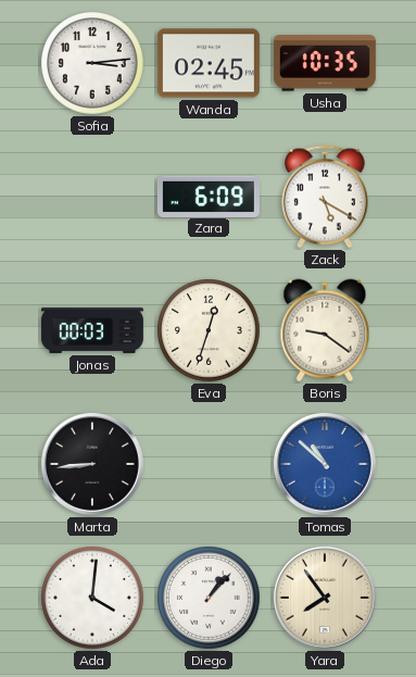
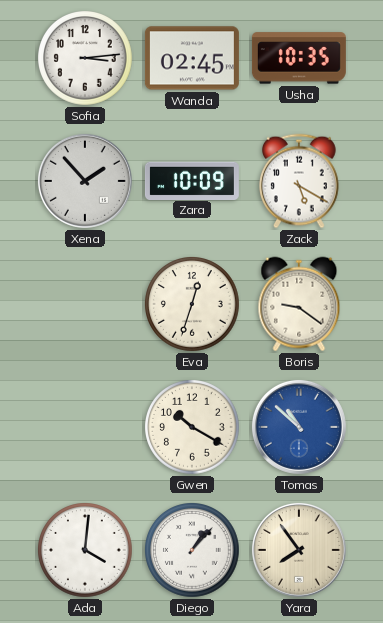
Xena: none -> 1:53 (85, 181)
Zara: 6:09 -> 10:09 (192, 180)
Jonas: 00:03 -> none (92, 330)
Marta: 8:44 -> none (92, 464)
Gwen: none -> 10:20 (193, 428)
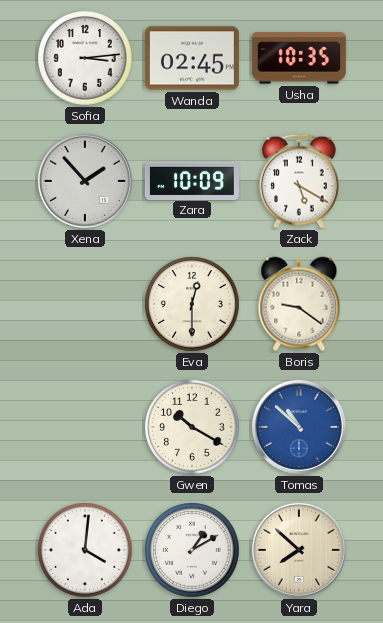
Eva: 12:33 -> 12:30 (193, 305)
Diego: 1:07 -> 1:10 (193, 551)
Yara: 7:54 -> 7:52 (299, 550)
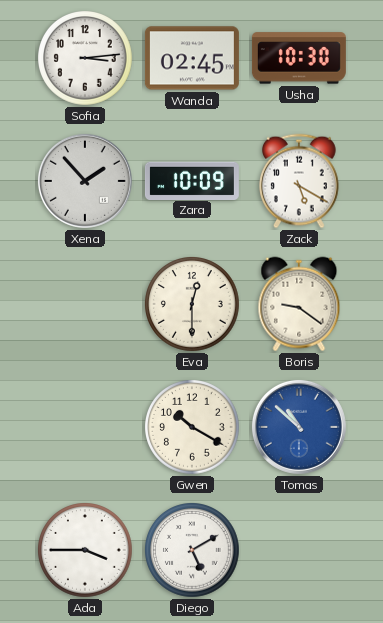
Usha: 10:35 -> 10:30 (299, 58)
Ada: 4:01 -> 3:45 (86, 551)
Diego: 1:10 -> 5:10 (193, 551)
Yara: 7:52 -> none (299, 550)
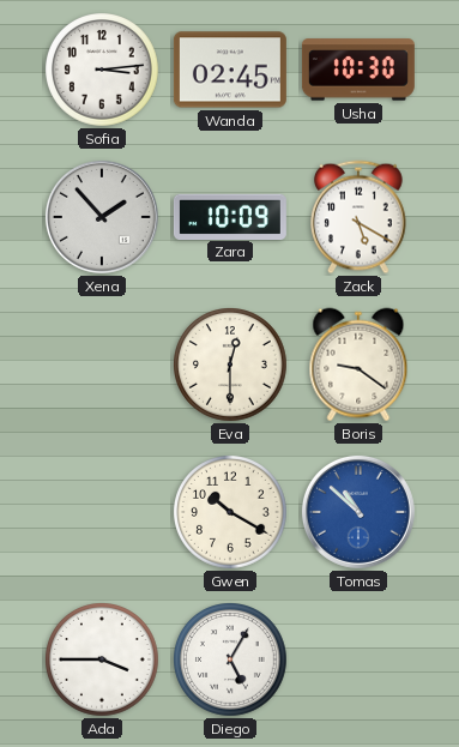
Diego: 5:10 -> 5:05 (231, 661)
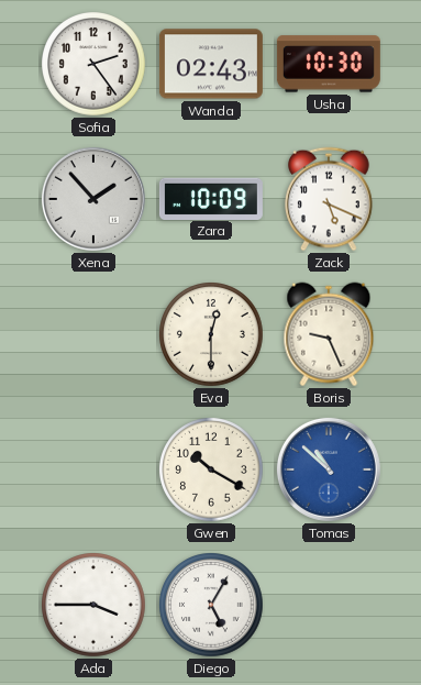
Sofia: 3:14 -> 2:24 (95, 65)
Wanda: 02:45 -> 02:43 (211, 64)
Zack: 5:20 -> 5:19 (330, 199)
Boris: 9:21 -> 9:26 (329, 334)
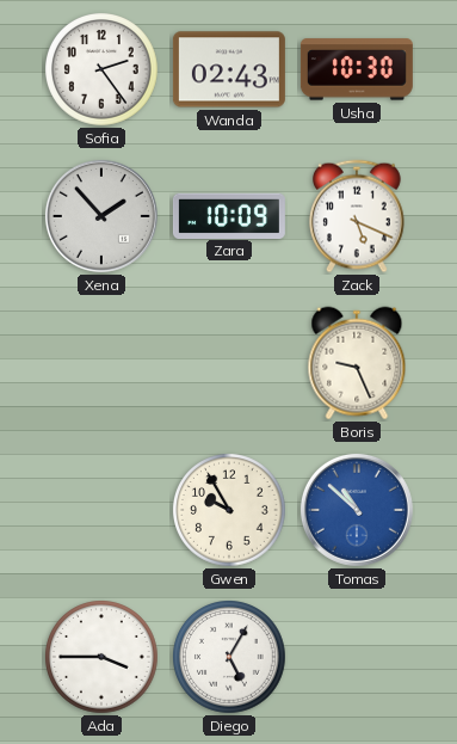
Eva: 12:30 -> none (212, 335)
Gwen: 10:20 -> 9:55 (230, 511)
